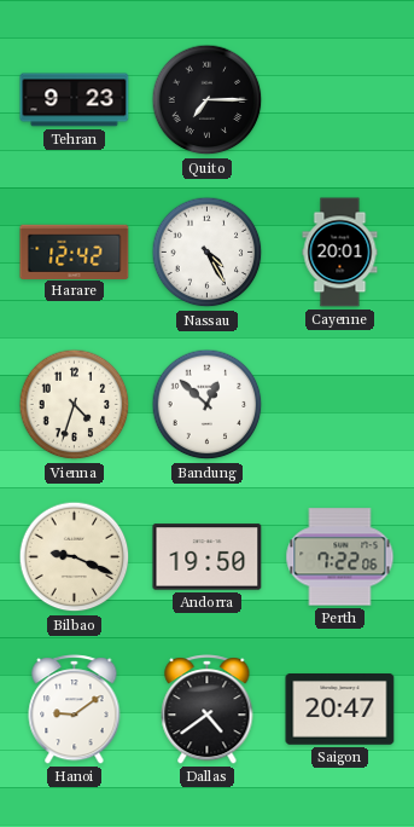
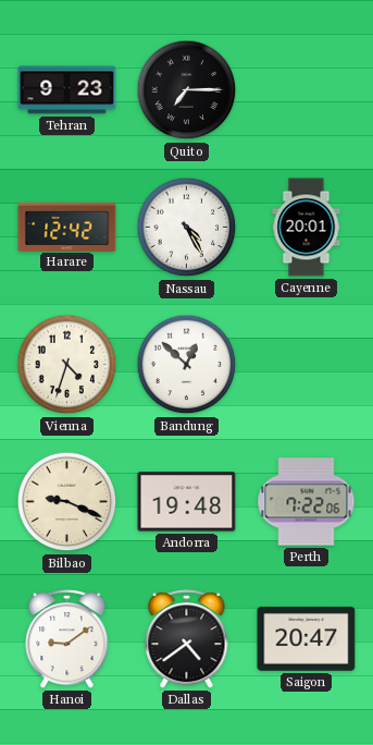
Andorra: 19:50 -> 19:48 (187, 502)
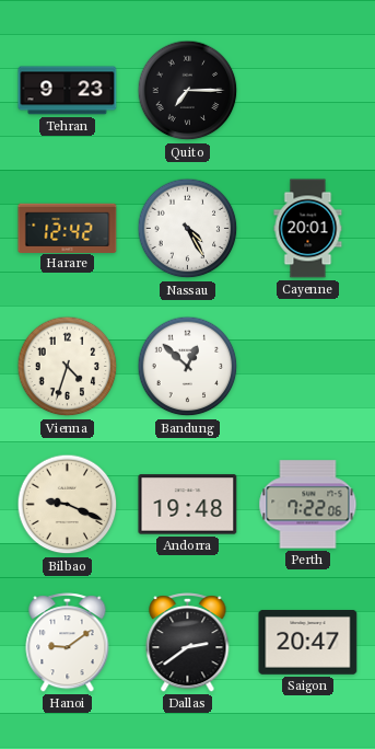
Dallas: 4:39 -> 2:39 (188, 643)
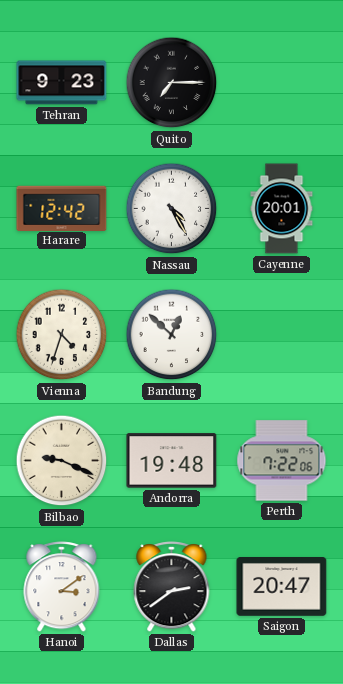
Hanoi: 9:09 -> 3:09 (62, 587)
